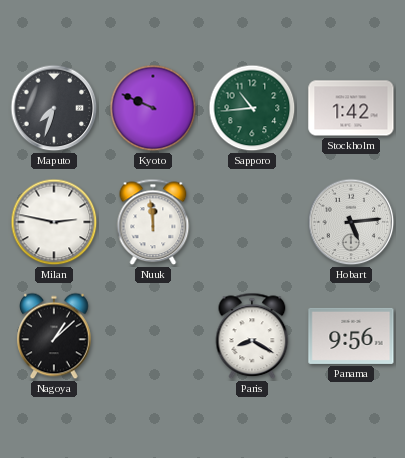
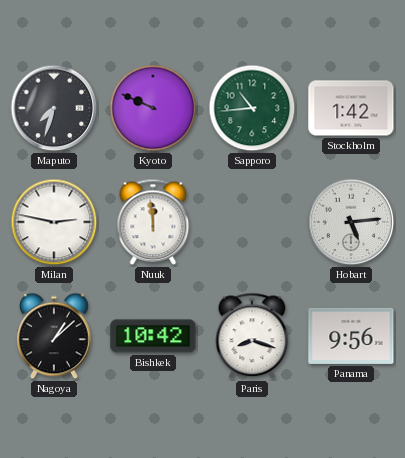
Bishkek: none -> 10:42 (153, 336)
Paris: 8:20 -> 8:18 (252, 336)
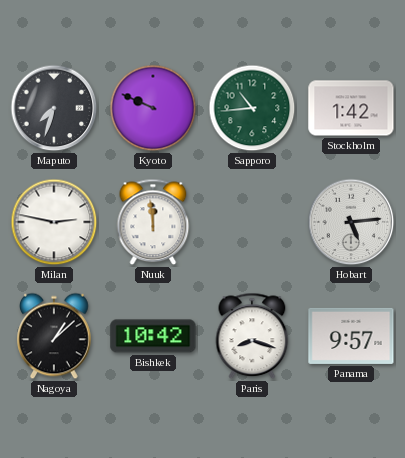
Panama: 9:56 -> 9:57 (351, 336)
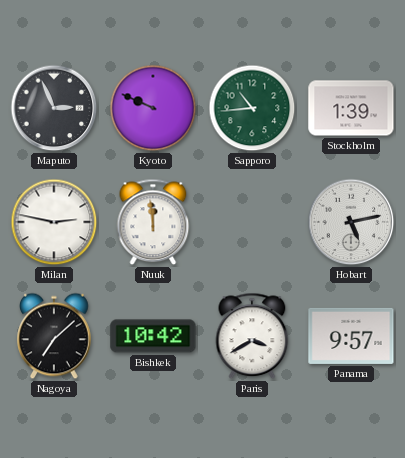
Maputo: 7:33 -> 2:56 (54, 108)
Stockholm: 1:42 -> 1:39 (351, 108)
Hobart: 5:14 -> 5:13 (351, 222)
Nagoya: 1:08 -> 7:08 (54, 336)
Paris: 8:18 -> 3:40 (252, 336)
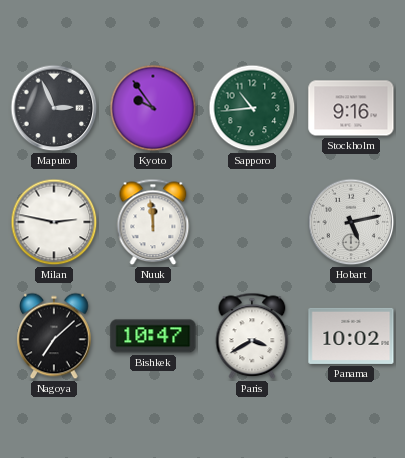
Kyoto: 9:49 -> 9:54 (153, 108)
Stockholm: 1:39 -> 9:16 (351, 108)
Bishkek: 10:42 -> 10:47 (153, 336)
Panama: 9:57 -> 10:02 (351, 336)
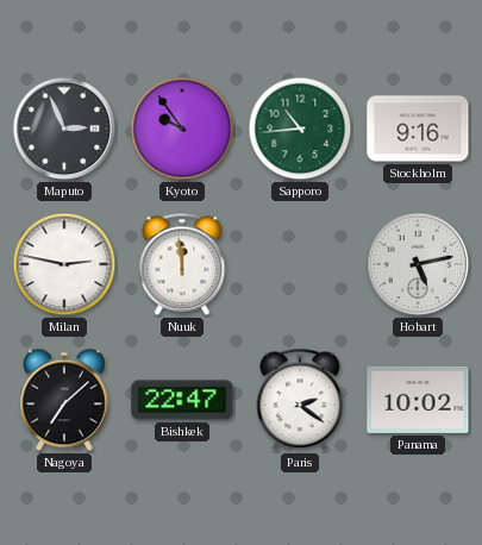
Bishkek: 10:47 -> 22:47 (182, 400)
Paris: 3:40 -> 2:21 (300, 400)
